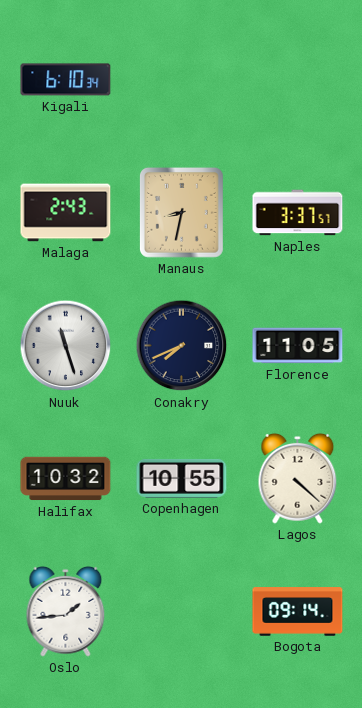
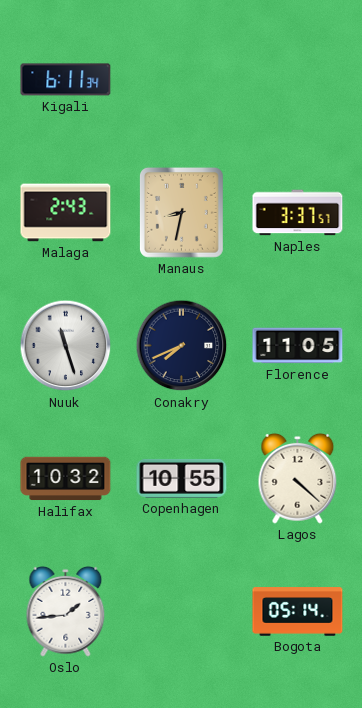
Kigali: 6:10 -> 6:11 (66, 80)
Bogota: 09:14 -> 05:14 (298, 612)
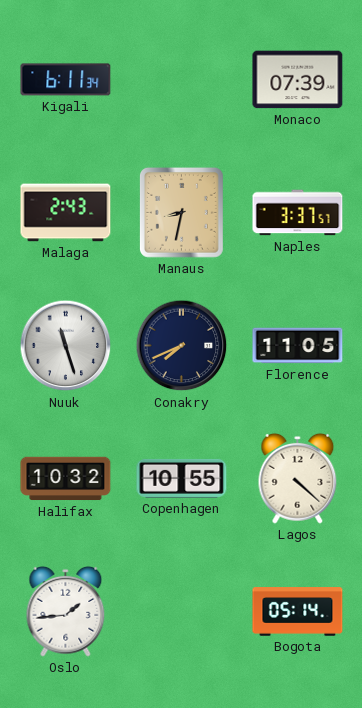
Monaco: none -> 07:39 (298, 80)
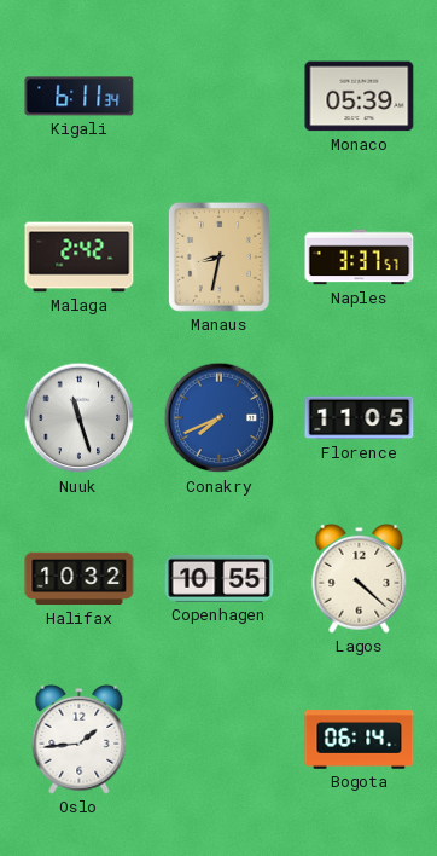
Monaco: 07:39 -> 05:39 (360, 97)
Malaga: 2:43 -> 2:42 (80, 258)
Conakry dial: navy -> blue (220, 418)
Bogota: 05:14 -> 06:14 (360, 740)
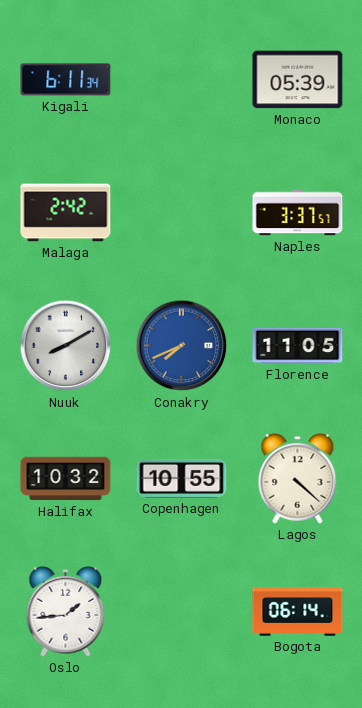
Manaus: 8:32 -> none (218, 256)
Nuuk: 11:27 -> 8:10 (66, 346)
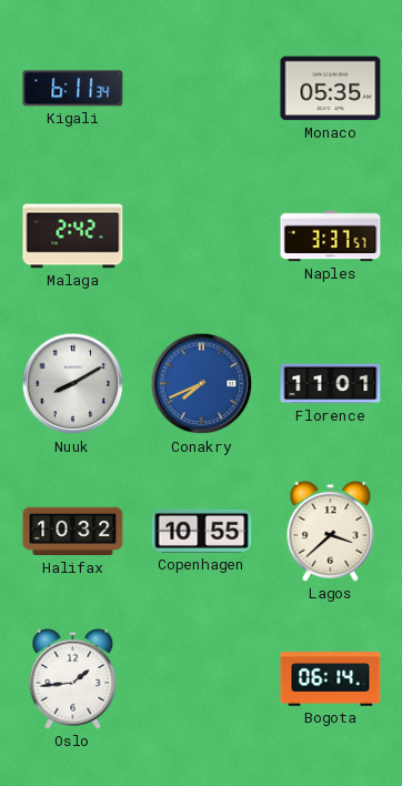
Monaco: 05:39 -> 05:35 (331, 89)
Florence: 11:05 -> 11:01 (331, 384)
Lagos: 4:22 -> 3:38 (331, 531)
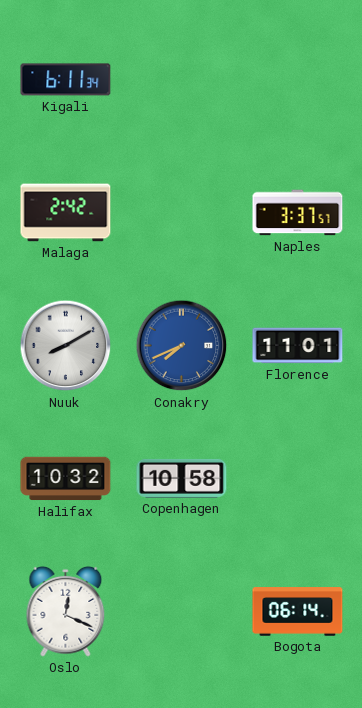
Monaco: 05:35 -> none (331, 89)
Copenhagen: 10:55 -> 10:58 (182, 478)
Lagos: 3:38 -> none (331, 531)
Oslo: 1:44 -> 12:19 (66, 611)
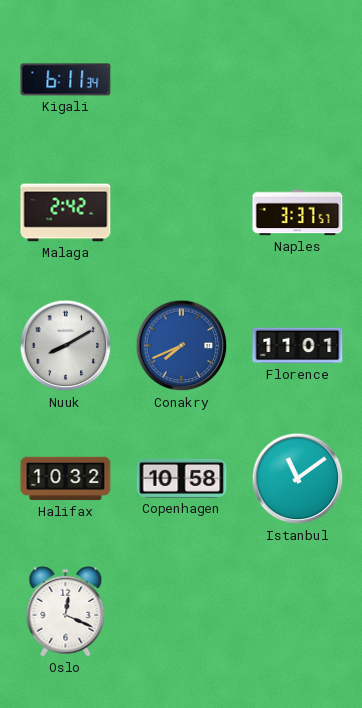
Istanbul: none -> 11:09 (298, 479)
Bogota: 06:14 -> none (298, 612)
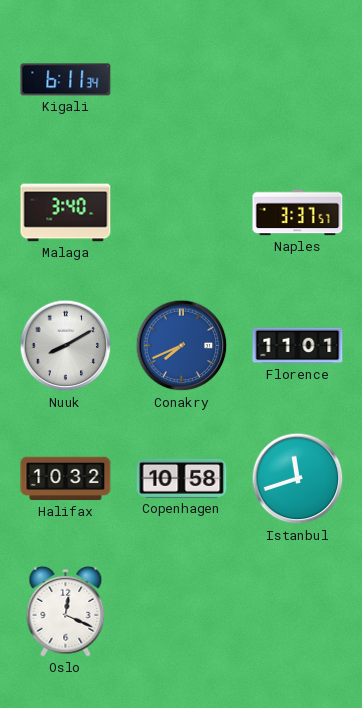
Malaga: 2:42 -> 3:40 (66, 213)
Istanbul: 11:09 -> 11:42 (298, 479)
